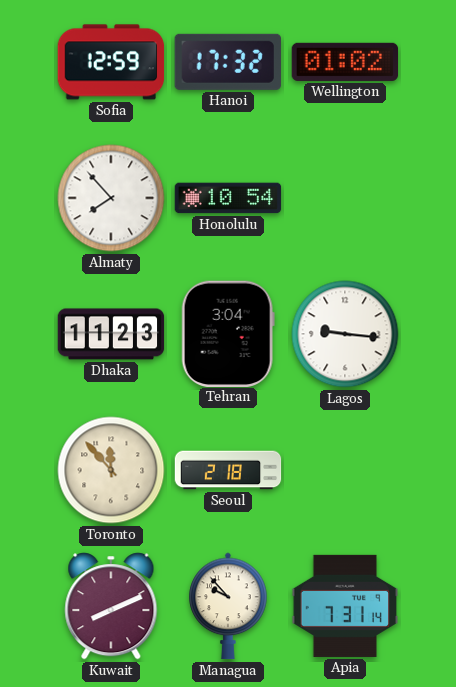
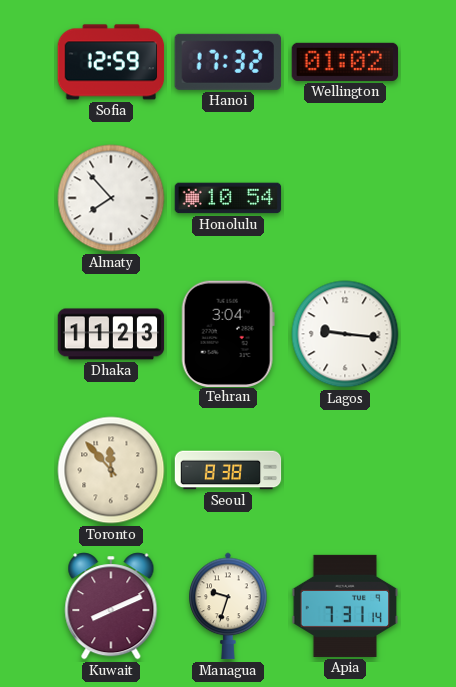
Seoul: 2:18 -> 8:38 (228, 470)
Managua: 9:53 -> 9:33 (228, 606)
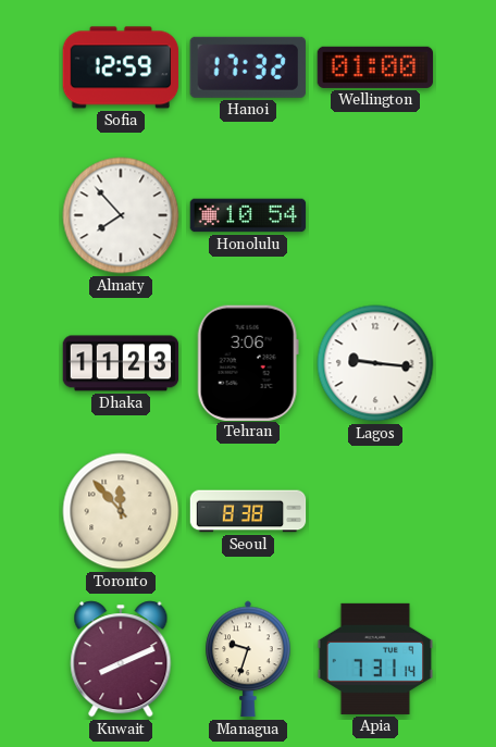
Wellington: 01:02 -> 01:00 (375, 67)
Tehran: 3:04 -> 3:06 (248, 362)
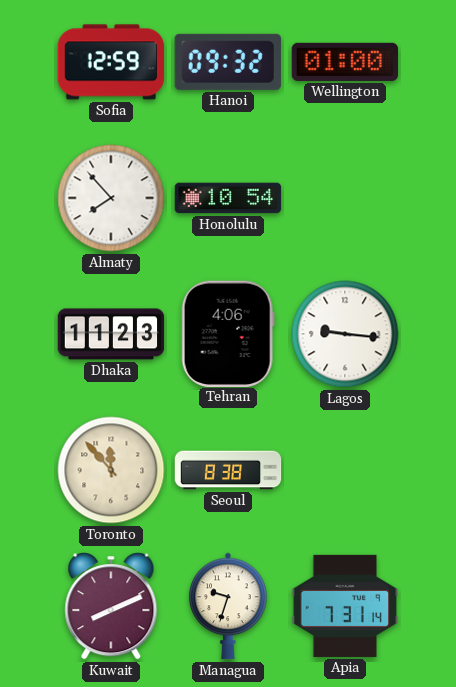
Hanoi: 17:32 -> 09:32 (228, 62)
Tehran: 3:06 -> 4:06 (228, 333)
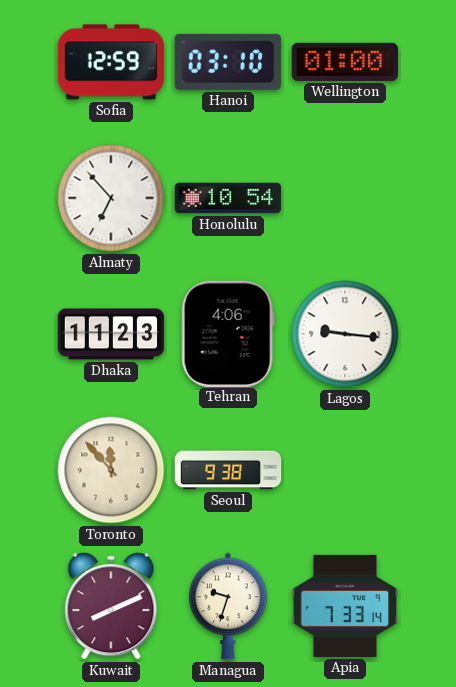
Hanoi: 09:32 -> 03:10 (228, 62)
Almaty: 7:53 -> 6:53 (111, 198)
Seoul: 8:38 -> 9:38 (228, 470)
Apia: 7:31 -> 7:33 (345, 606)
